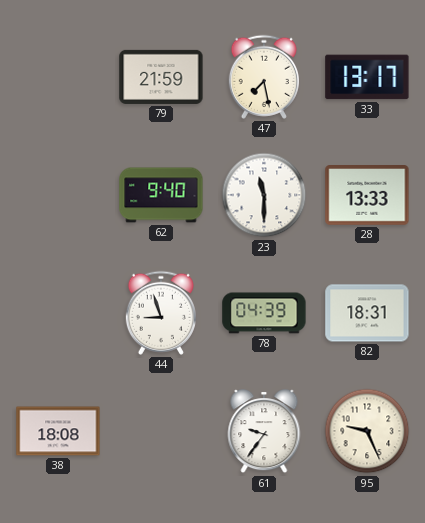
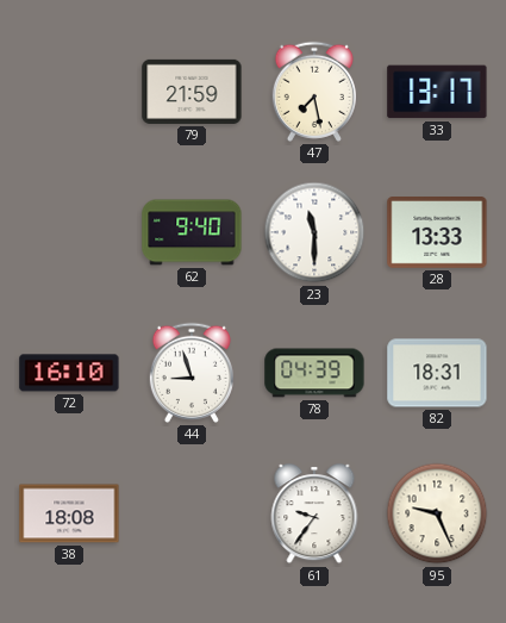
72: none -> 16:10 (69, 373)
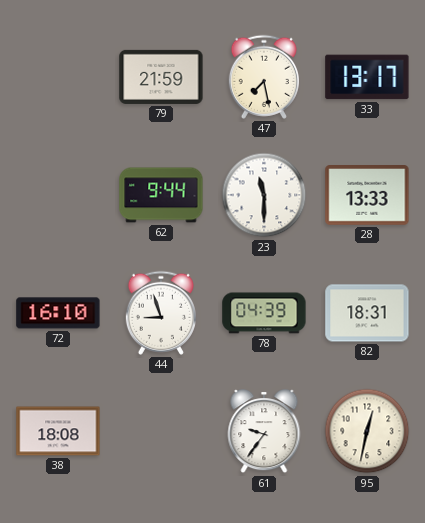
62: 9:40 -> 9:44 (161, 195)
95: 9:26 -> 12:32 (367, 431)
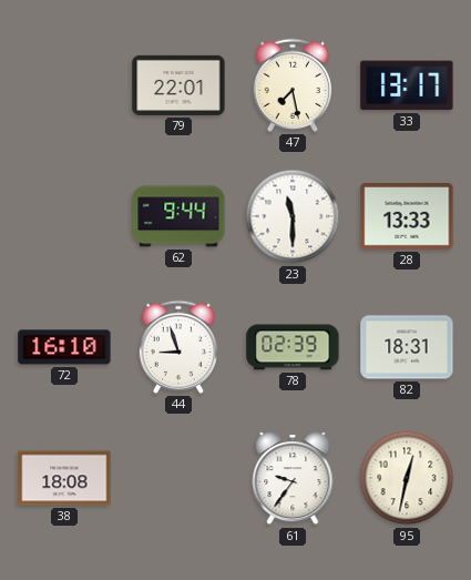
79: 21:59 -> 22:01 (178, 85)
78: 04:39 -> 02:39 (293, 347)
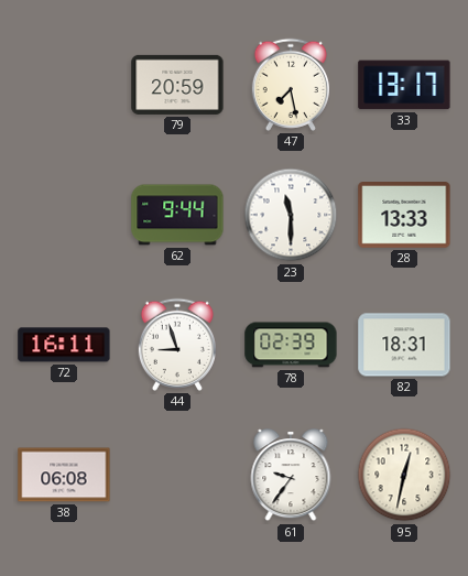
79: 22:01 -> 20:59 (177, 85)
72: 16:10 -> 16:11 (64, 345)
38: 18:08 -> 06:08 (64, 475)
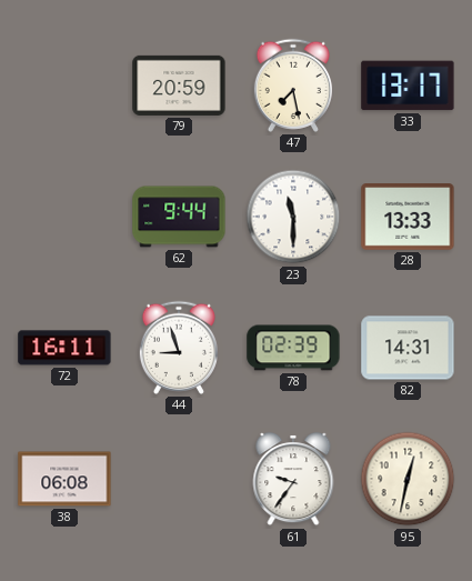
82: 18:31 -> 14:31 (408, 348)
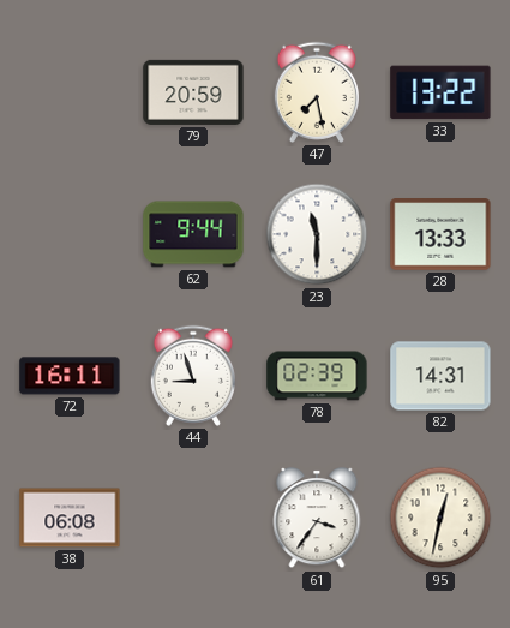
33: 13:17 -> 13:22 (440, 92)
61: 9:36 -> 3:36 (317, 519)
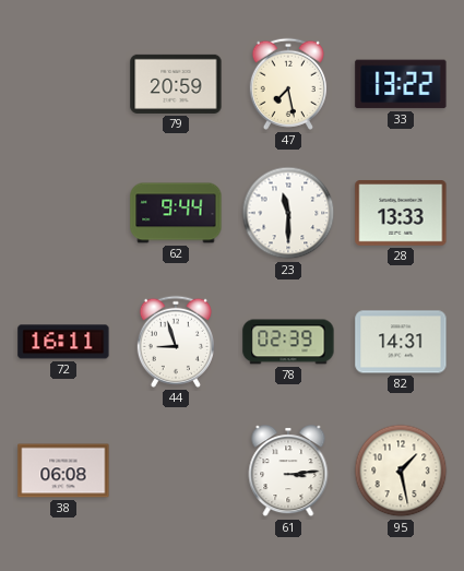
61: 3:36 -> 3:14 (288, 472)
95: 12:32 -> 1:28 (401, 471)
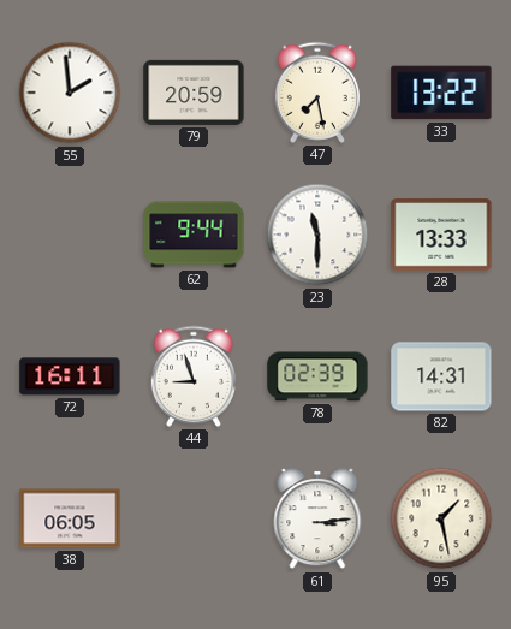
55: none -> 1:59 (70, 93)
38: 06:08 -> 06:05 (70, 518)
